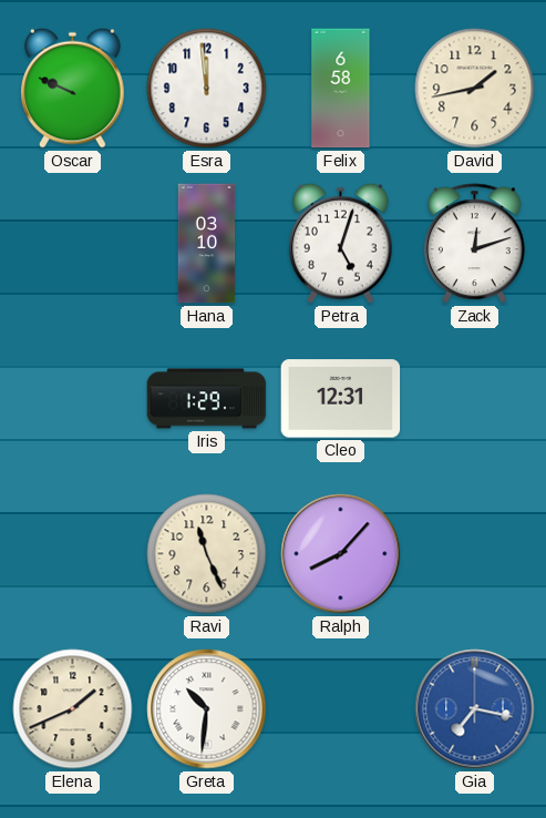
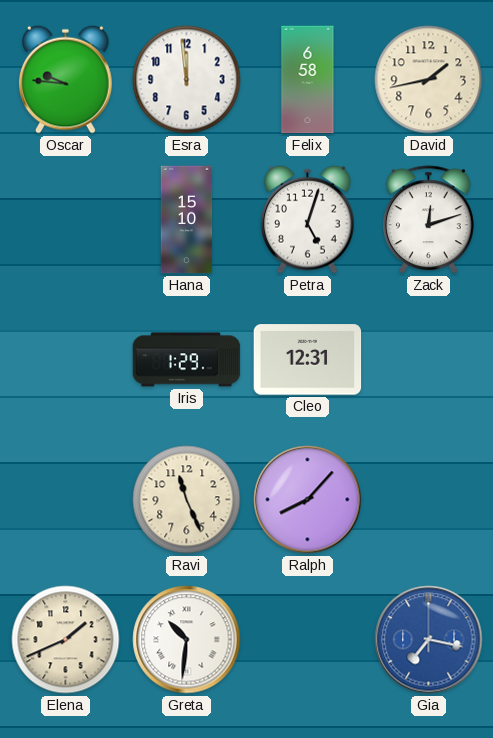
Oscar: 9:49 -> 9:46 (66, 79)
Hana: 03:10 -> 15:10 (187, 220)
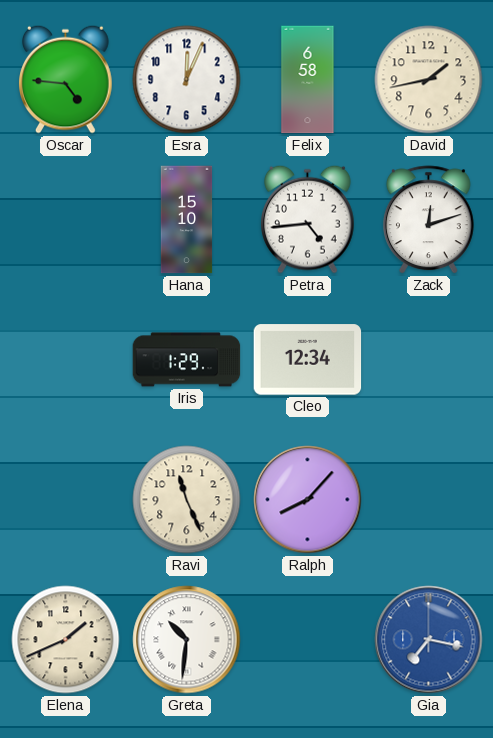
Oscar: 9:46 -> 4:46 (66, 79)
Esra: 11:59 -> 12:04 (187, 80)
Petra: 5:03 -> 4:44 (308, 219)
Cleo: 12:31 -> 12:34 (308, 360)
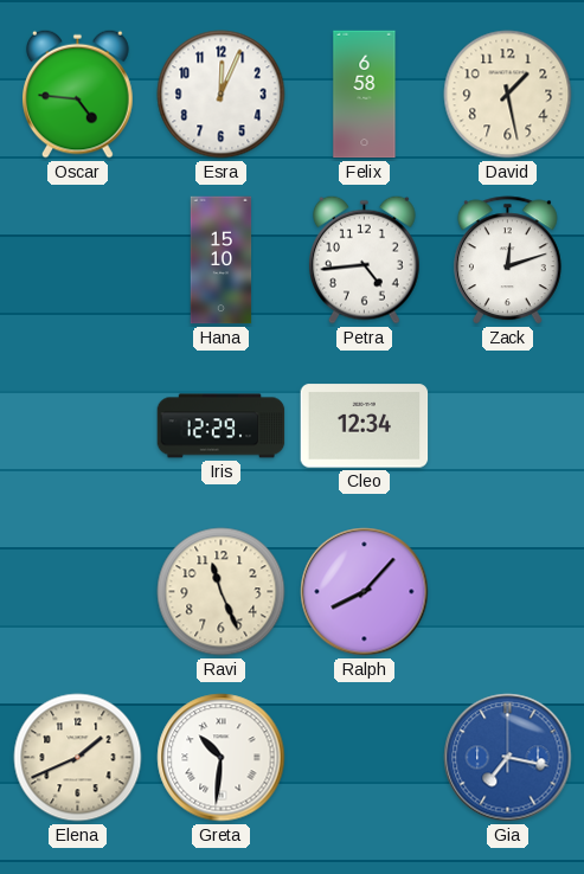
David: 1:43 -> 1:28 (508, 95)
Iris: 1:29 -> 12:29 (222, 426)
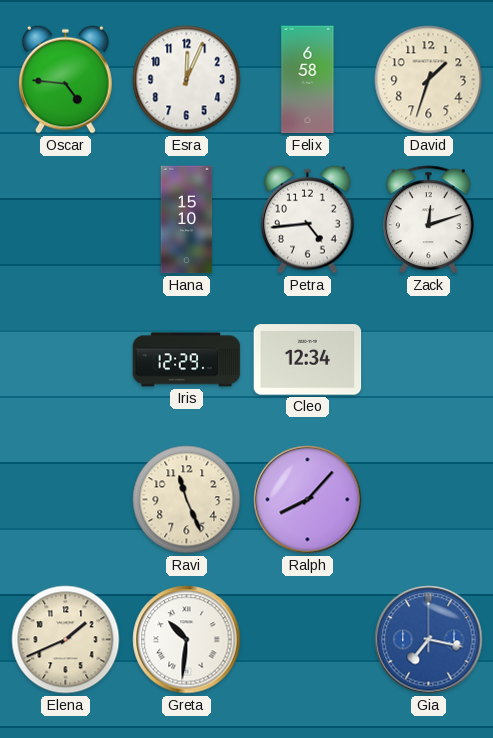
David: 1:28 -> 1:33 (429, 80)
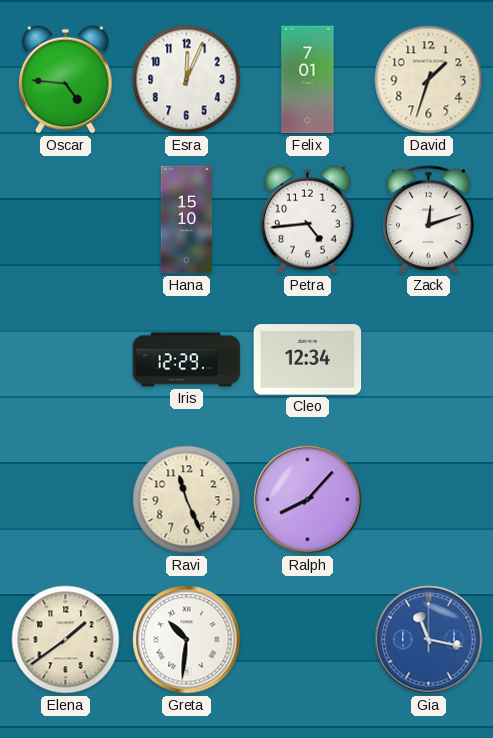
Felix: 6:58 -> 7:01 (308, 80)
Elena: 1:41 -> 1:39 (66, 640)
Gia: 7:17 -> 11:17 (429, 640)
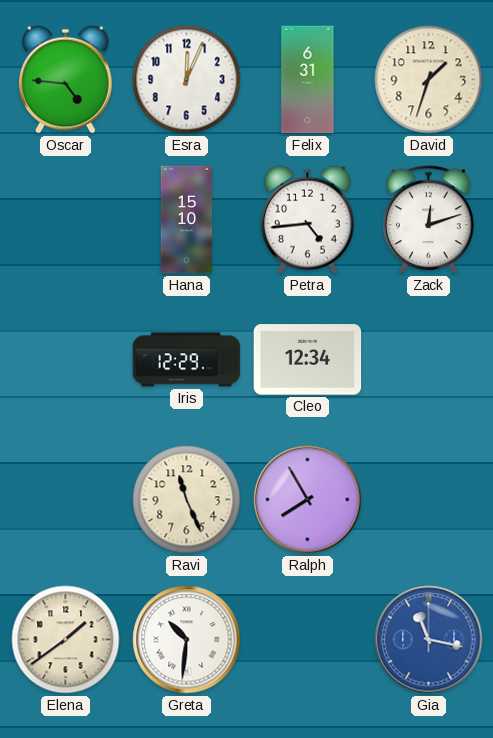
Felix: 7:01 -> 6:31 (308, 80)
Ralph: 8:07 -> 7:55 (308, 500)
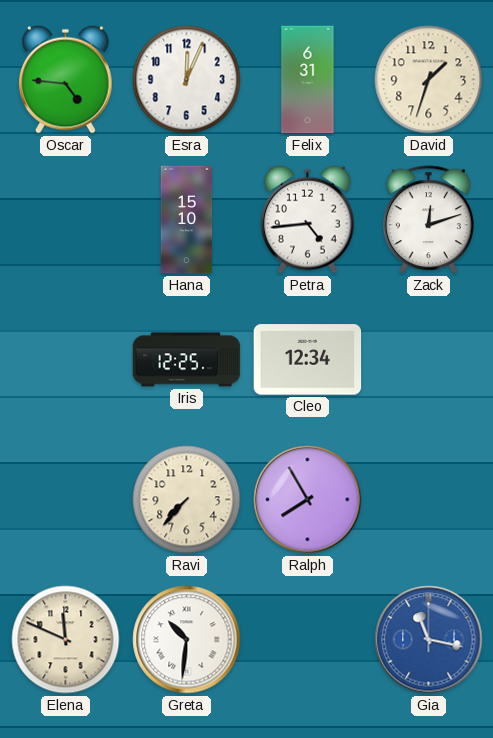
Iris: 12:29 -> 12:25 (187, 360)
Ravi: 11:26 -> 7:37 (187, 500)
Elena: 1:39 -> 11:49 (66, 640)
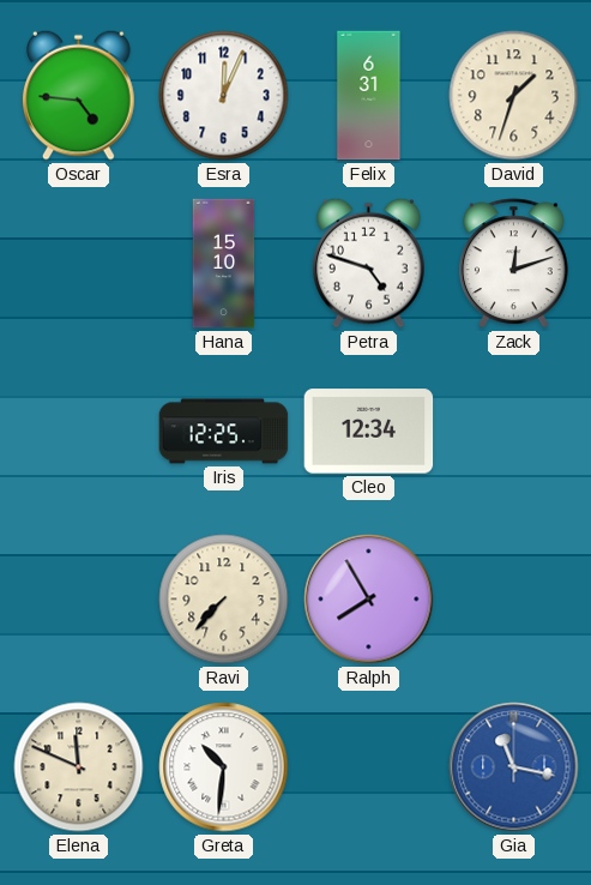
Petra: 4:44 -> 4:48 (369, 263)
